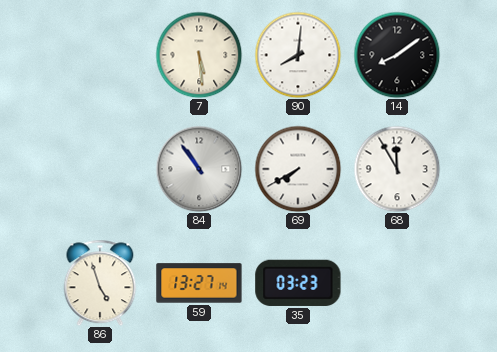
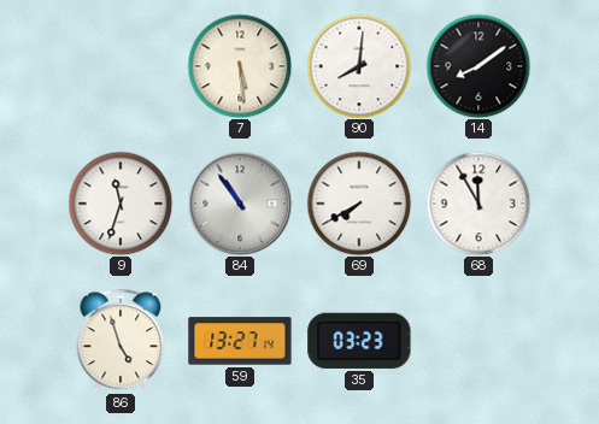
9: none -> 11:33 (121, 204)
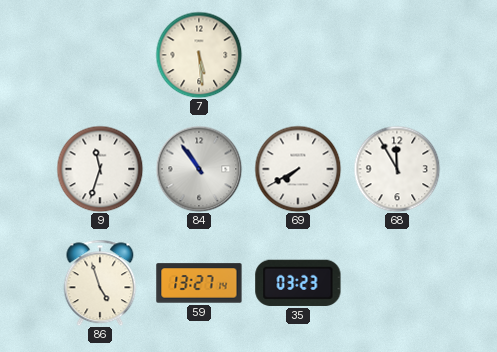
90: 8:01 -> none (359, 66)
14: 8:09 -> none (478, 66)
